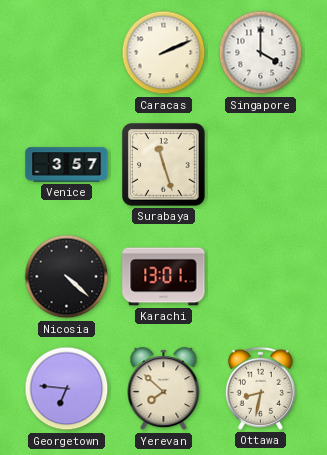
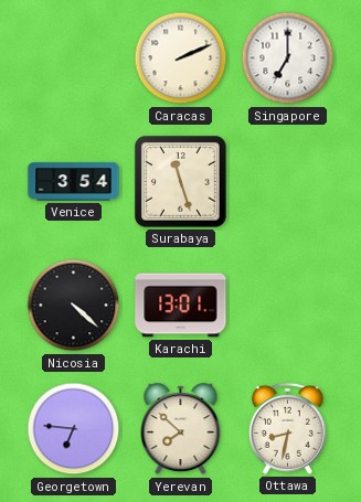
Singapore: 4:00 -> 7:00 (288, 58)
Venice: 3:57 -> 3:54 (74, 182)
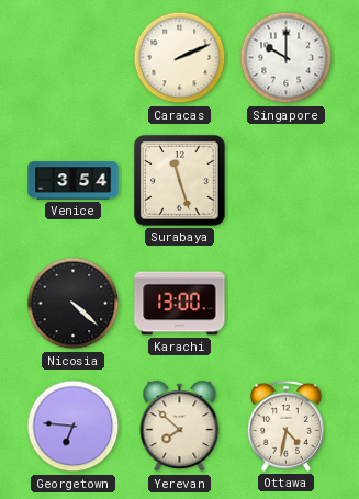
Singapore: 7:00 -> 10:00 (287, 58)
Karachi: 13:01 -> 13:00 (180, 304)
Ottawa: 8:32 -> 4:32 (285, 426)
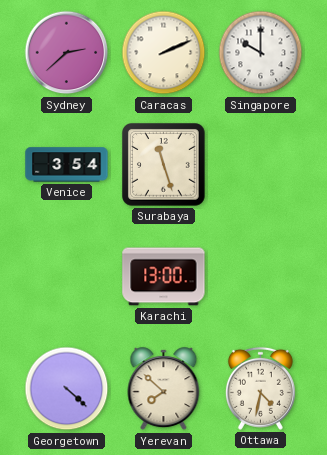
Sydney: none -> 2:38 (67, 53)
Nicosia: 4:22 -> none (74, 304)
Georgetown: 6:46 -> 4:22 (67, 389)
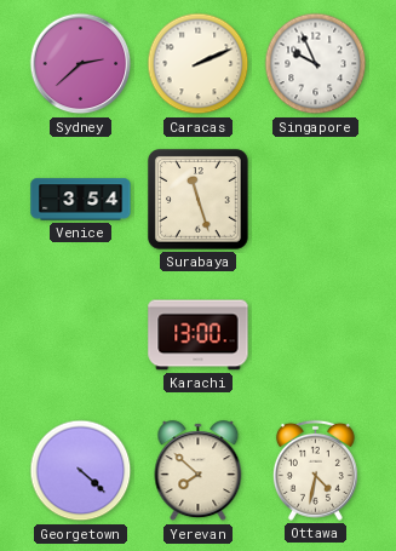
Singapore: 10:00 -> 9:56 (316, 64)
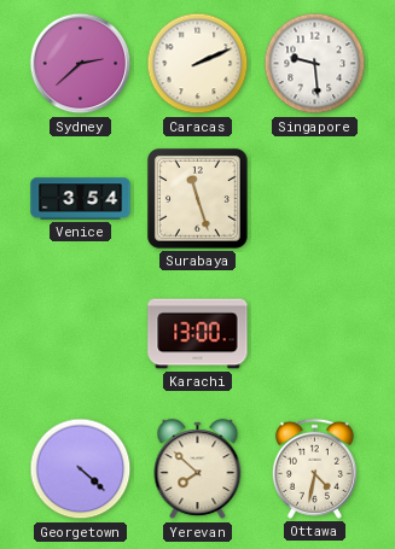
Singapore: 9:56 -> 9:29 (315, 64)
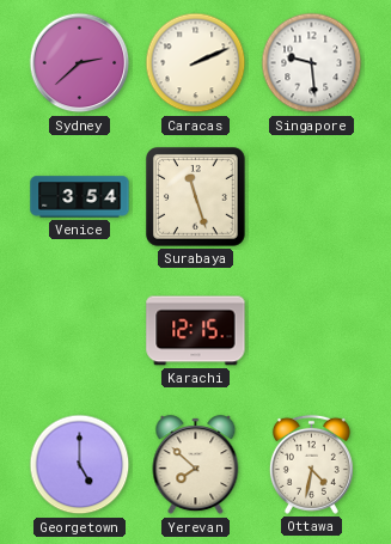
Karachi: 13:00 -> 12:15 (196, 331)
Georgetown: 4:22 -> 5:00 (80, 465)
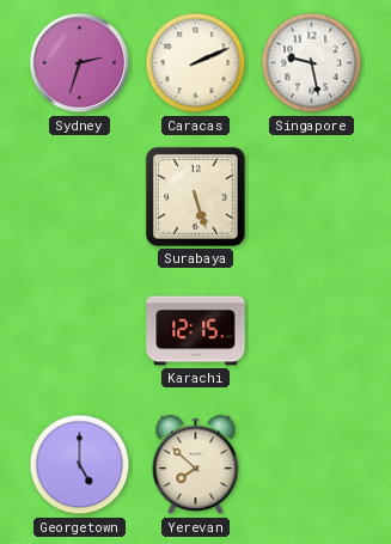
Sydney: 2:38 -> 2:33 (80, 63)
Singapore: 9:29 -> 9:28 (312, 63)
Venice: 3:54 -> none (80, 197)
Surabaya: 11:27 -> 5:27 (196, 197)
Ottawa: 4:32 -> none (311, 464)
